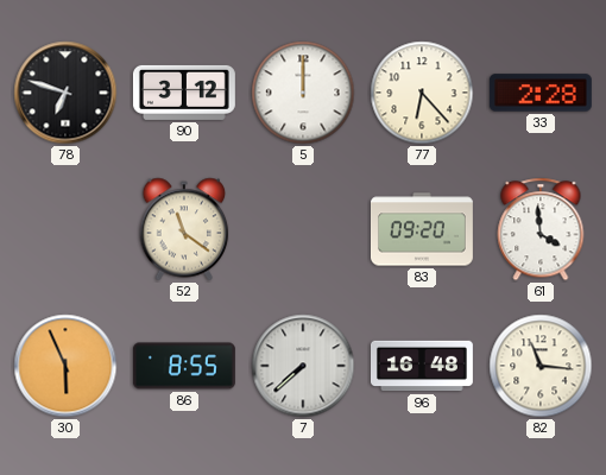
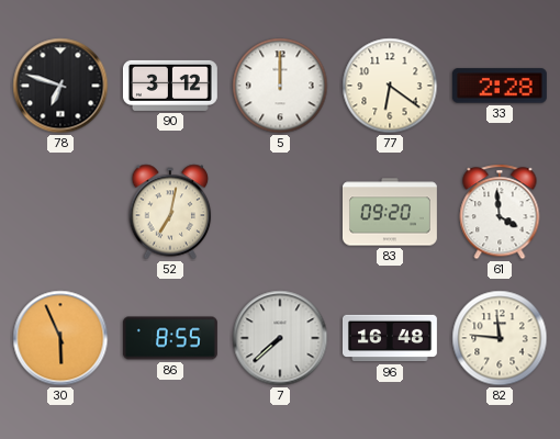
77: 6:23 -> 6:21 (390, 86)
52: 11:21 -> 7:02 (170, 212)
82: 11:16 -> 11:46 (500, 338)
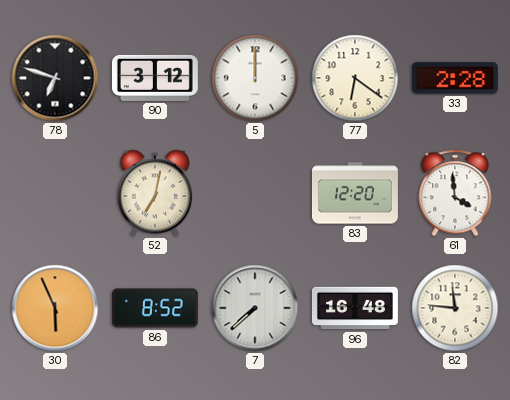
83: 09:20 -> 12:20 (355, 193)
86: 8:55 -> 8:52 (155, 308)
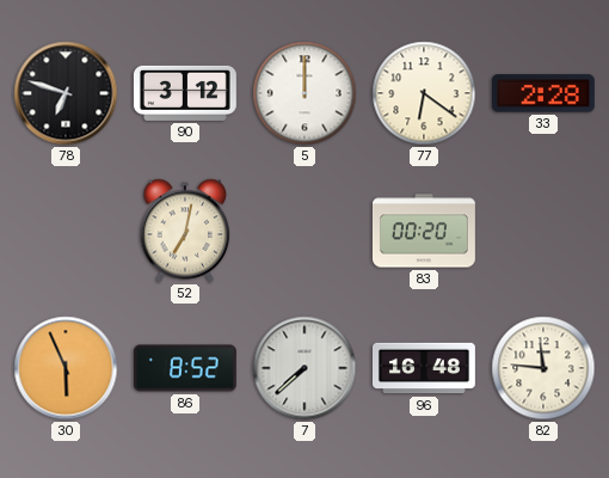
83: 12:20 -> 00:20 (424, 231)
61: 3:59 -> none (455, 193)
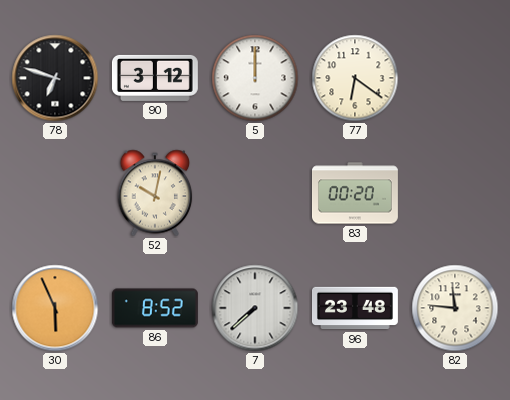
33: 2:28 -> none (543, 93)
52: 7:02 -> 10:02 (155, 193)
96: 16:48 -> 23:48 (355, 308)
